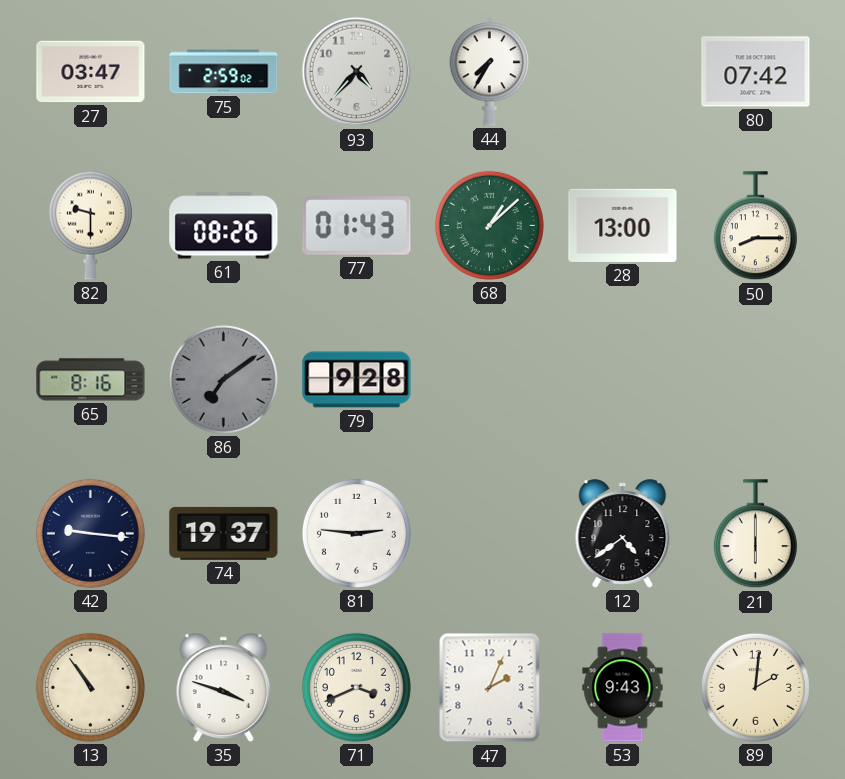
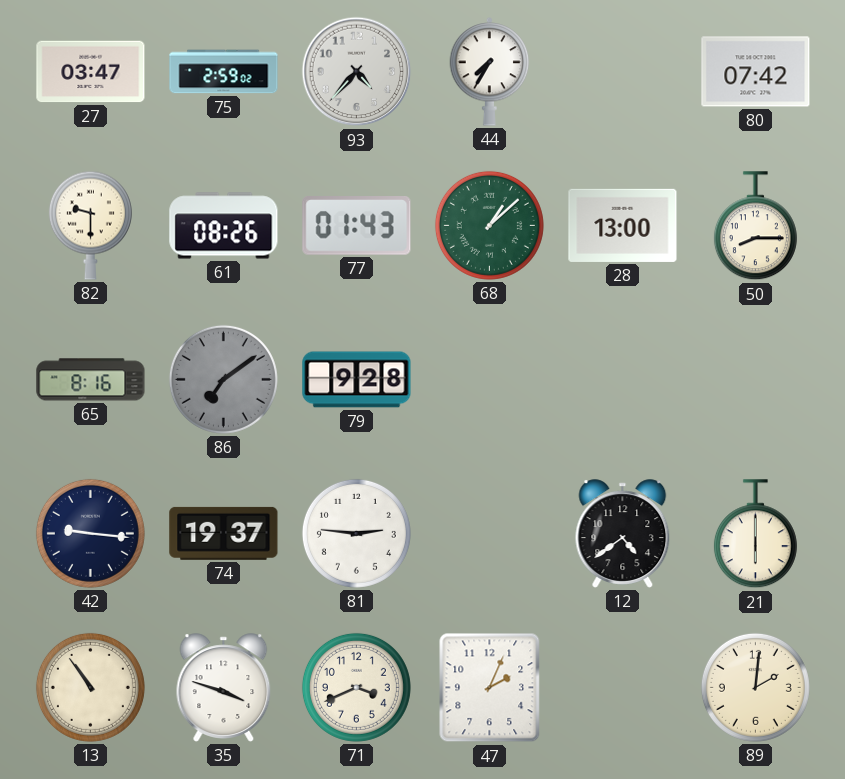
53: 9:43 -> none (623, 688)
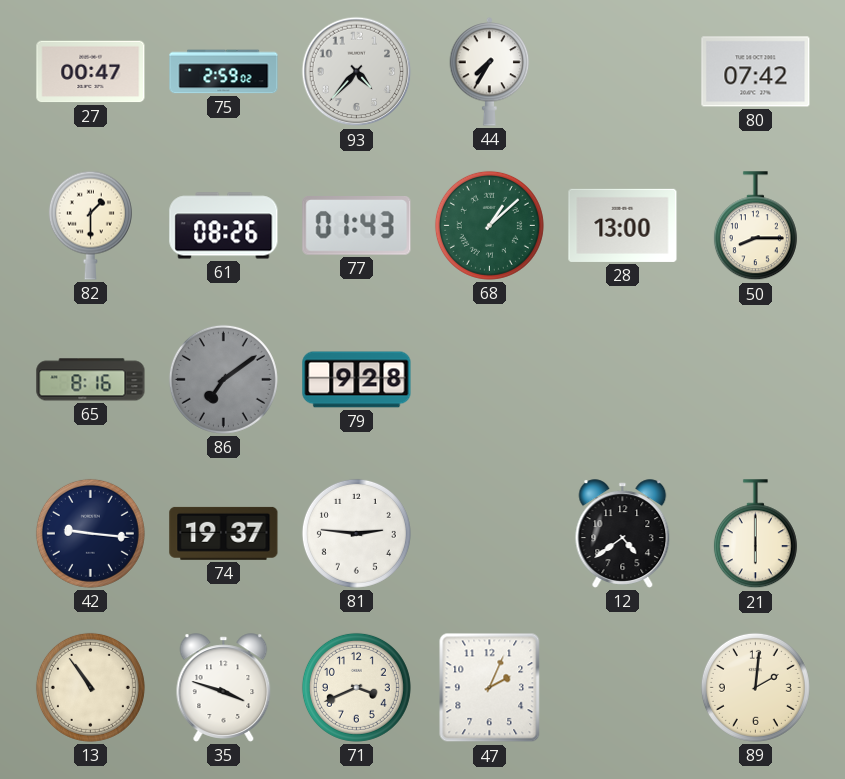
27: 03:47 -> 00:47 (91, 72)
82: 9:30 -> 1:30 (90, 225)
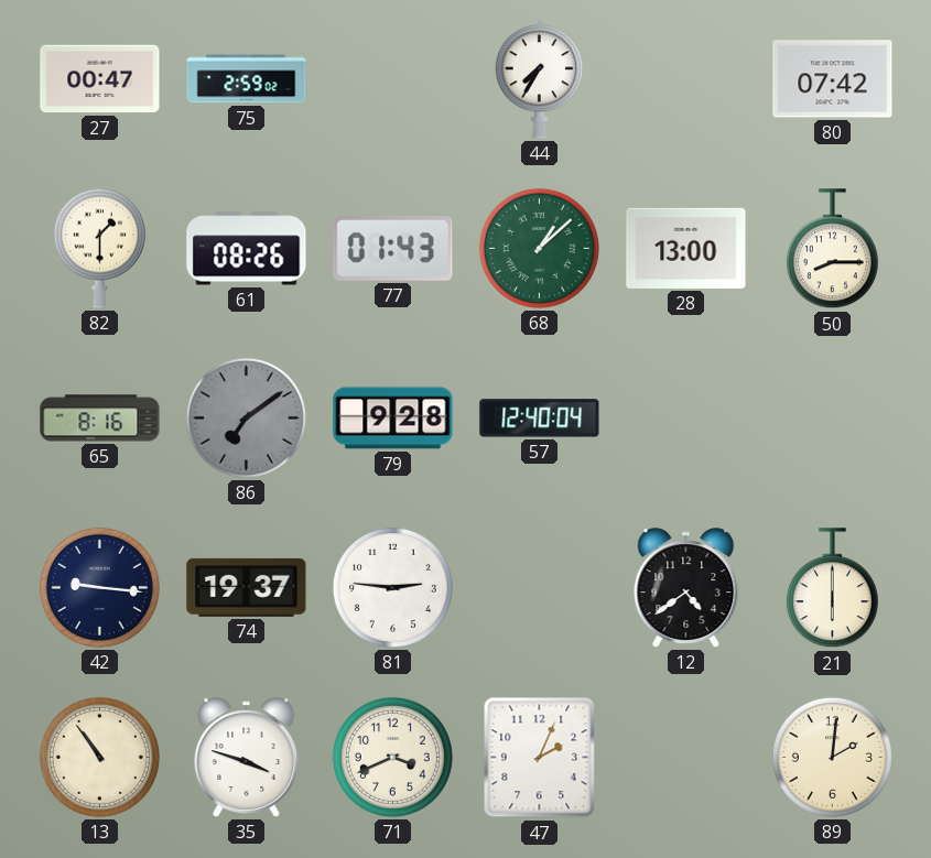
93: 4:37 -> none (357, 72)
57: none -> 12:40 (540, 419)
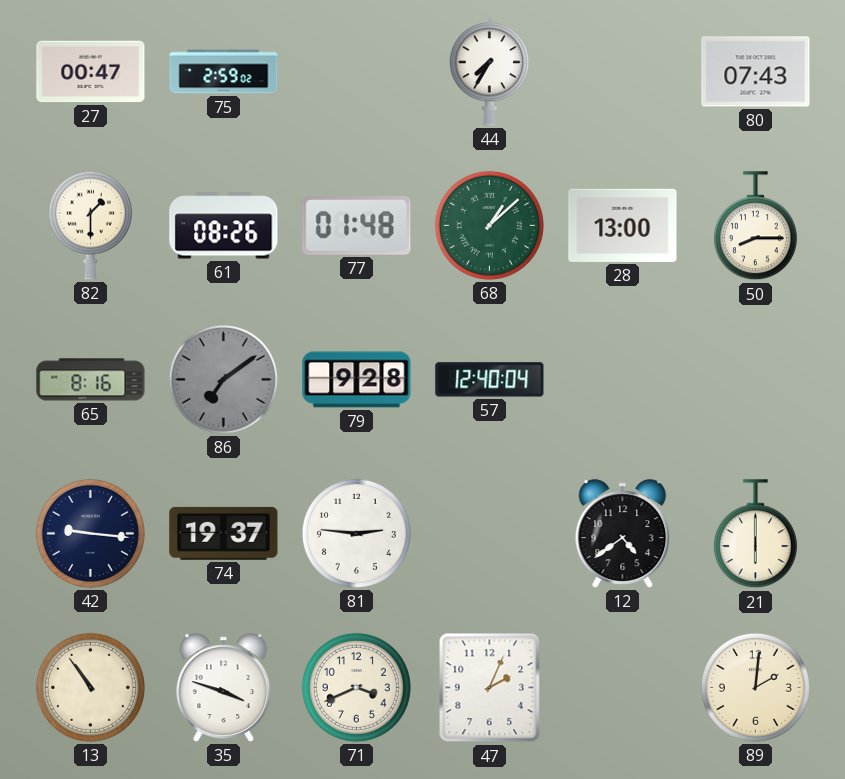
80: 07:42 -> 07:43 (756, 72)
77: 01:43 -> 01:48 (357, 226)
